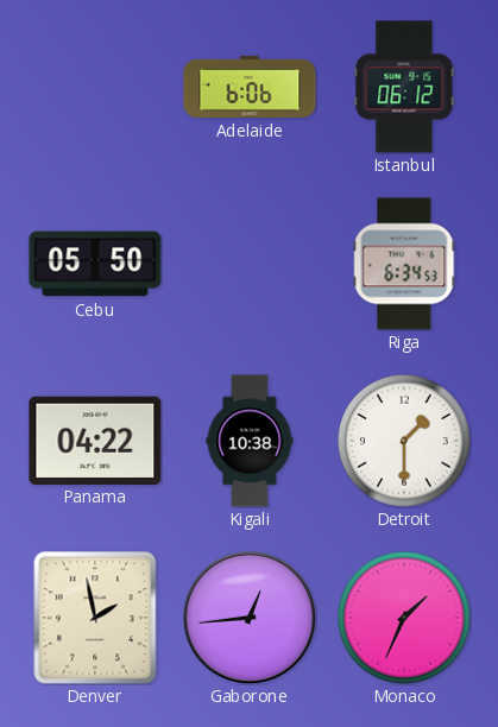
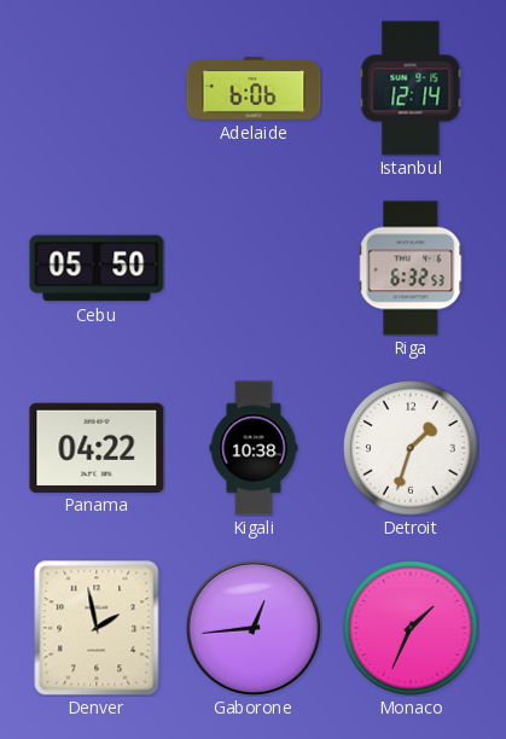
Istanbul: 06:12 -> 12:14 (411, 88)
Riga: 6:34 -> 6:32 (411, 268)
Detroit: 1:30 -> 1:33 (412, 449)
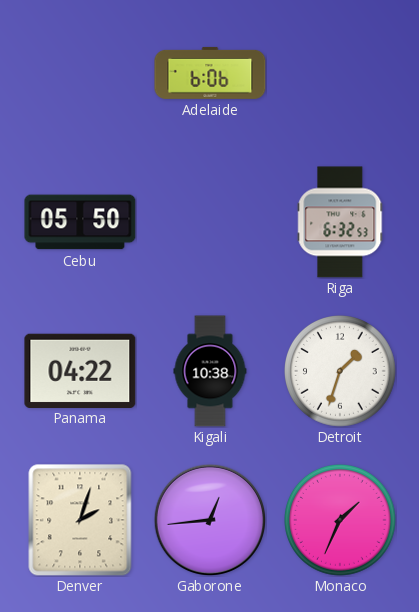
Istanbul: 12:14 -> none (411, 88)
Denver: 1:58 -> 2:03 (80, 520)
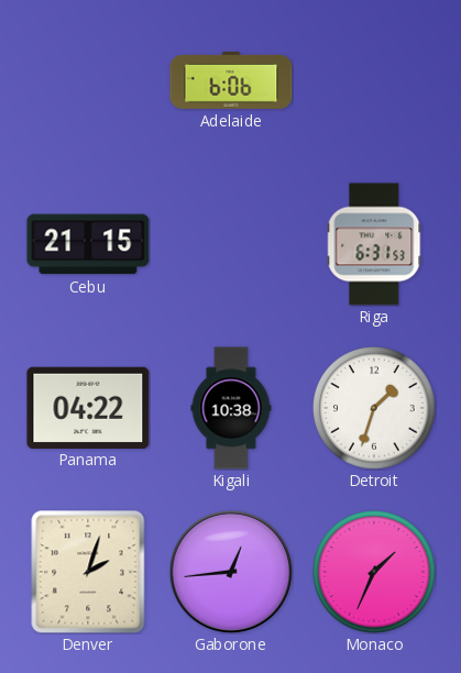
Cebu: 05:50 -> 21:15 (88, 244)
Riga: 6:32 -> 6:31 (374, 244)
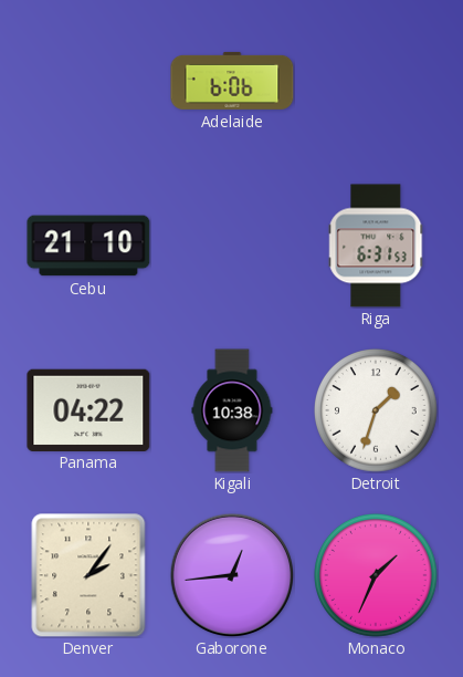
Cebu: 21:15 -> 21:10 (88, 246)
Denver: 2:03 -> 2:06 (88, 575)
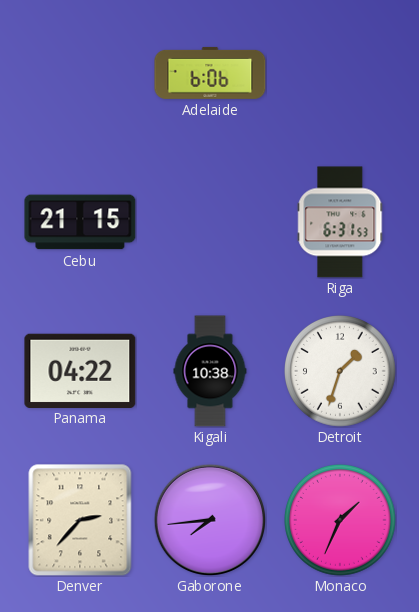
Cebu: 21:10 -> 21:15 (80, 222)
Denver: 2:06 -> 2:37 (80, 520)
Gaborone: 12:44 -> 7:44 (209, 519)
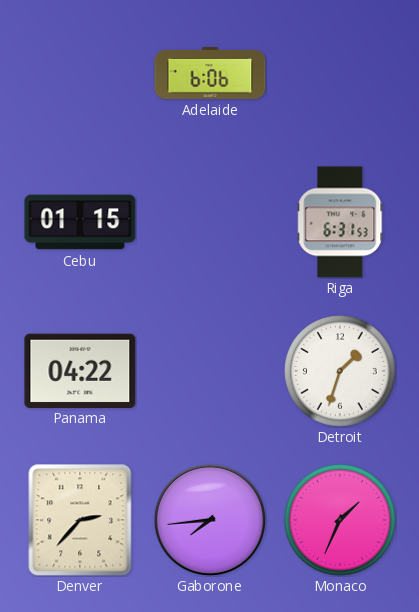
Cebu: 21:15 -> 01:15 (80, 222)
Kigali: 10:38 -> none (210, 371)
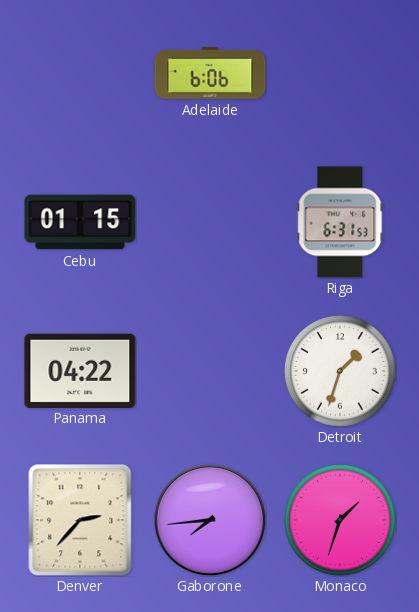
Monaco: 1:34 -> 1:33 (341, 521)
